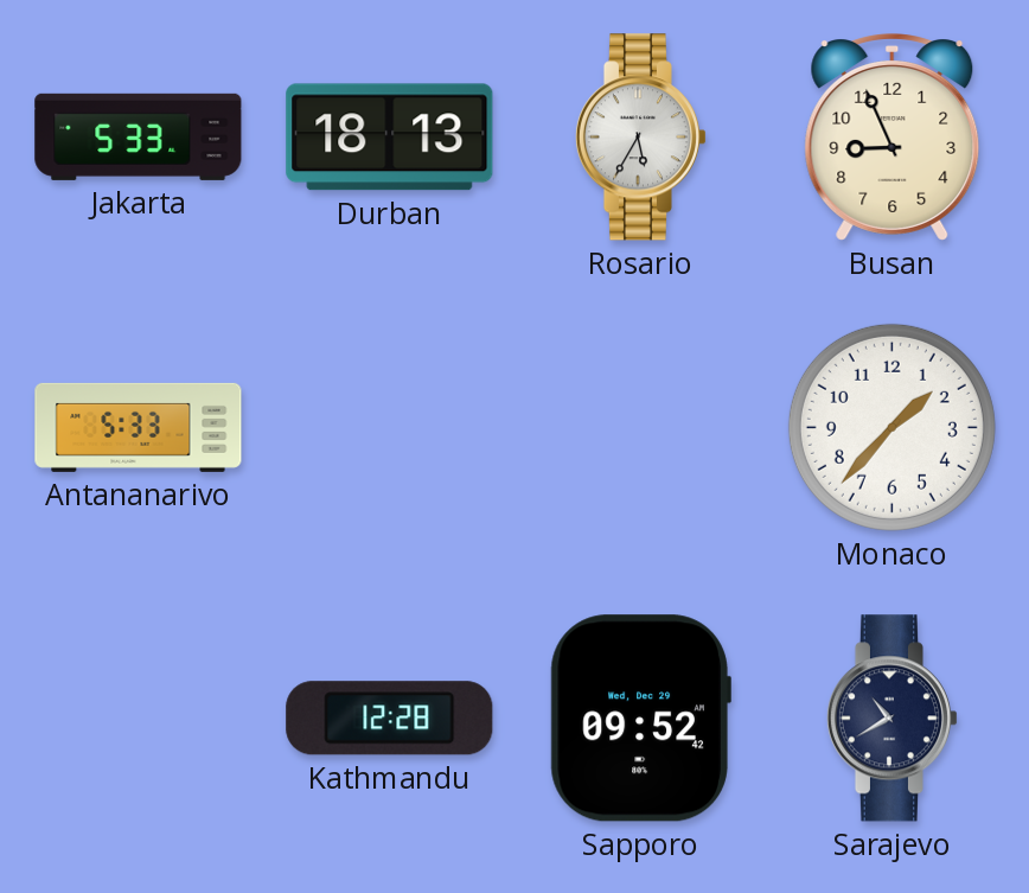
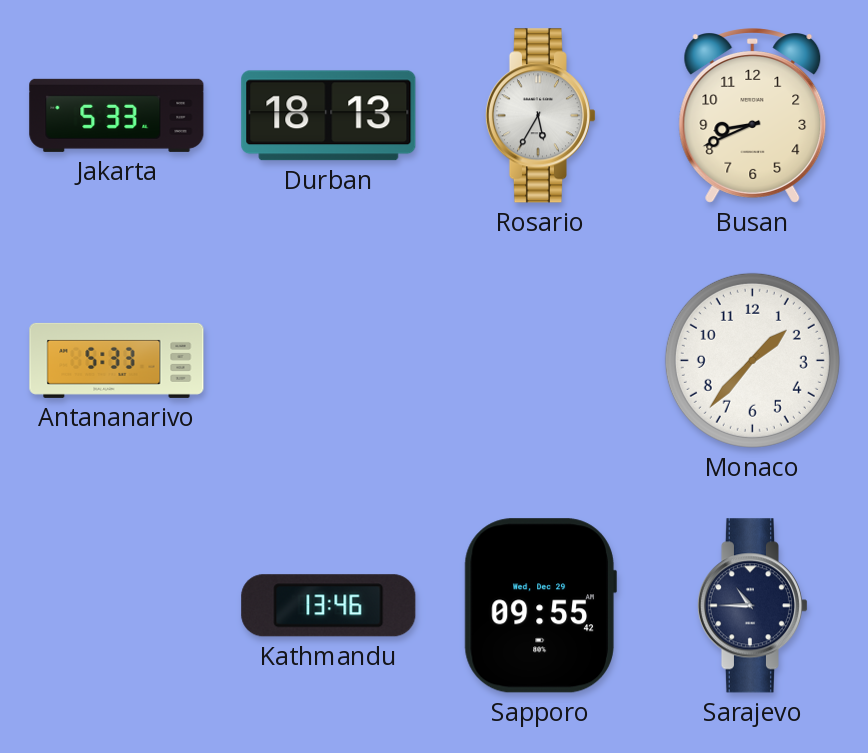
Busan: 8:56 -> 8:41 (753, 116)
Kathmandu: 12:28 -> 13:46 (329, 606)
Sapporo: 09:52 -> 09:55 (540, 606)
Sarajevo: 10:40 -> 10:45 (752, 606)
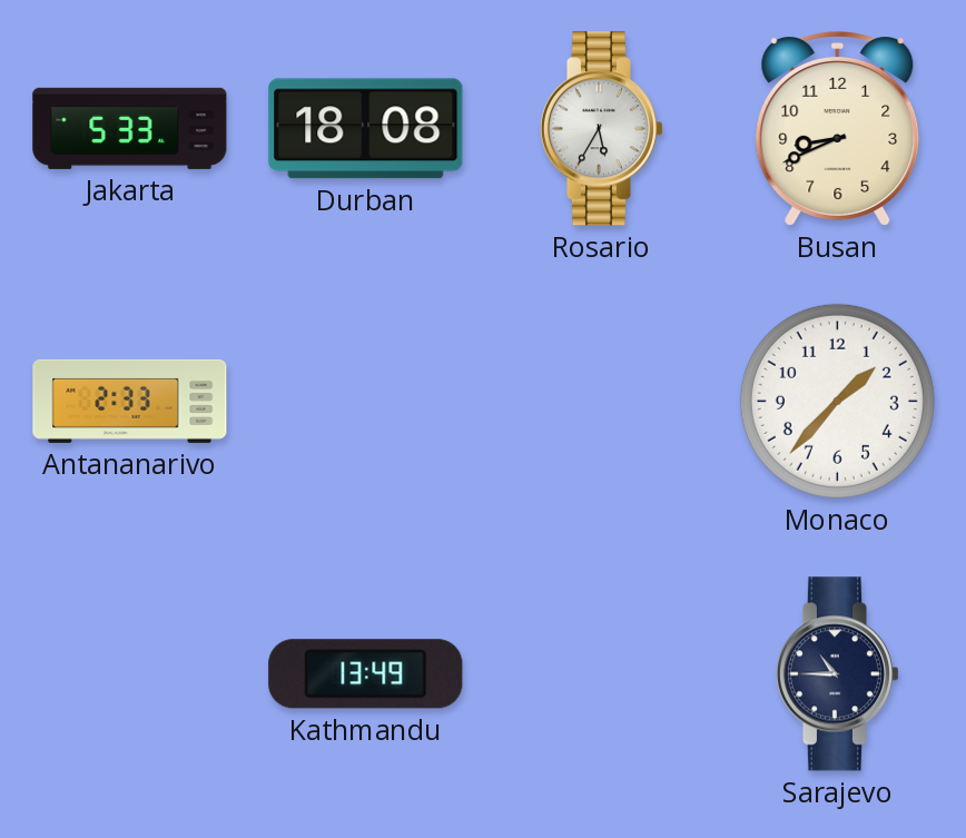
Durban: 18:13 -> 18:08 (366, 129)
Antananarivo: 5:33 -> 2:33 (130, 401)
Kathmandu: 13:46 -> 13:49 (366, 674)
Sapporo: 09:55 -> none (540, 606)
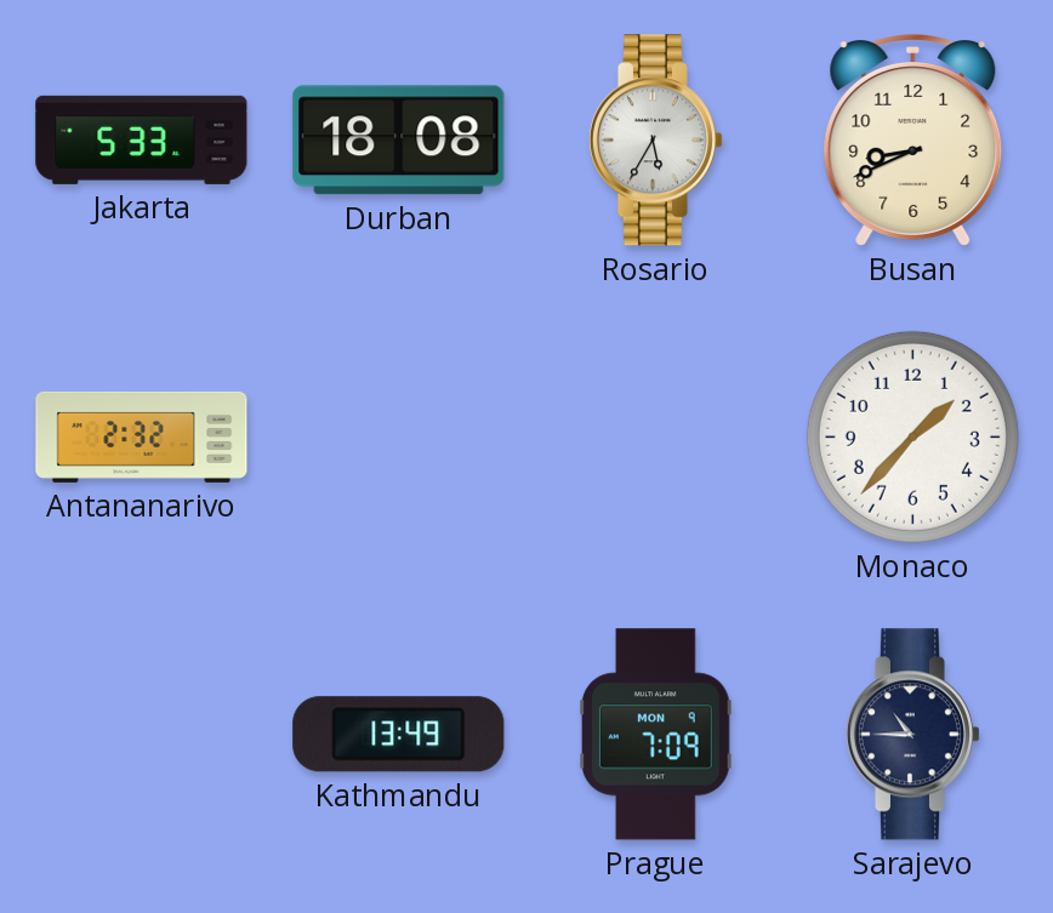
Antananarivo: 2:33 -> 2:32 (142, 436)
Prague: none -> 7:09 (656, 735)
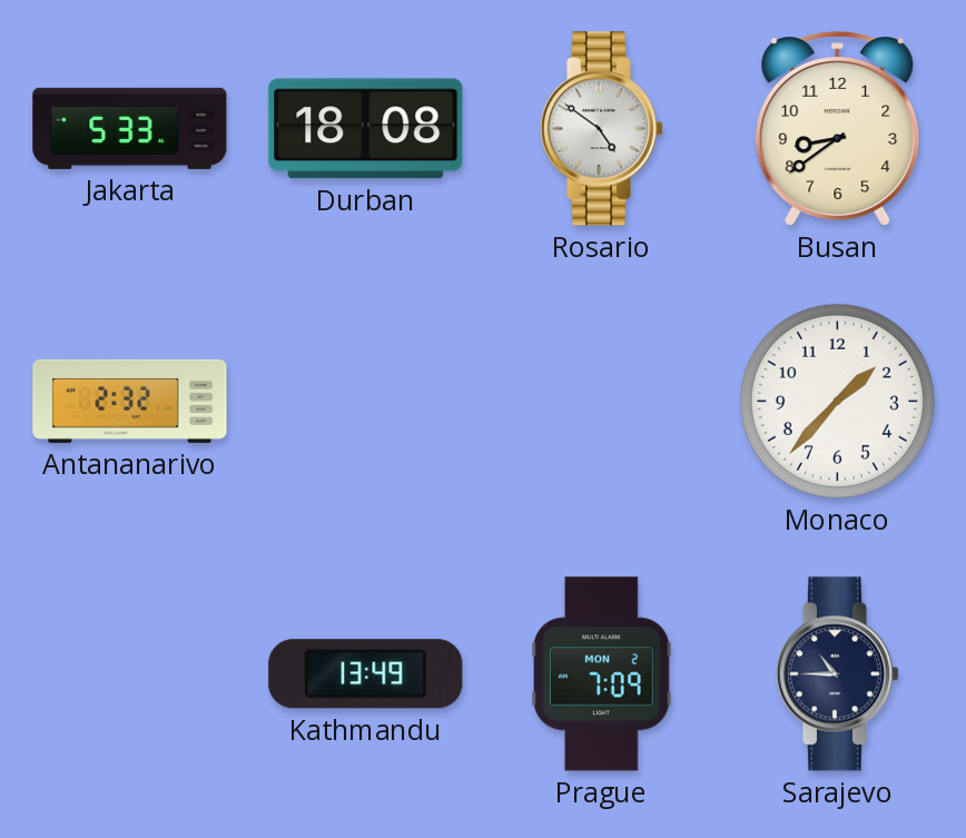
Rosario: 5:35 -> 4:51 (601, 129)
Busan: 8:41 -> 8:39 (838, 129)
Prague date: MON 9 -> MON 2 (602, 674)
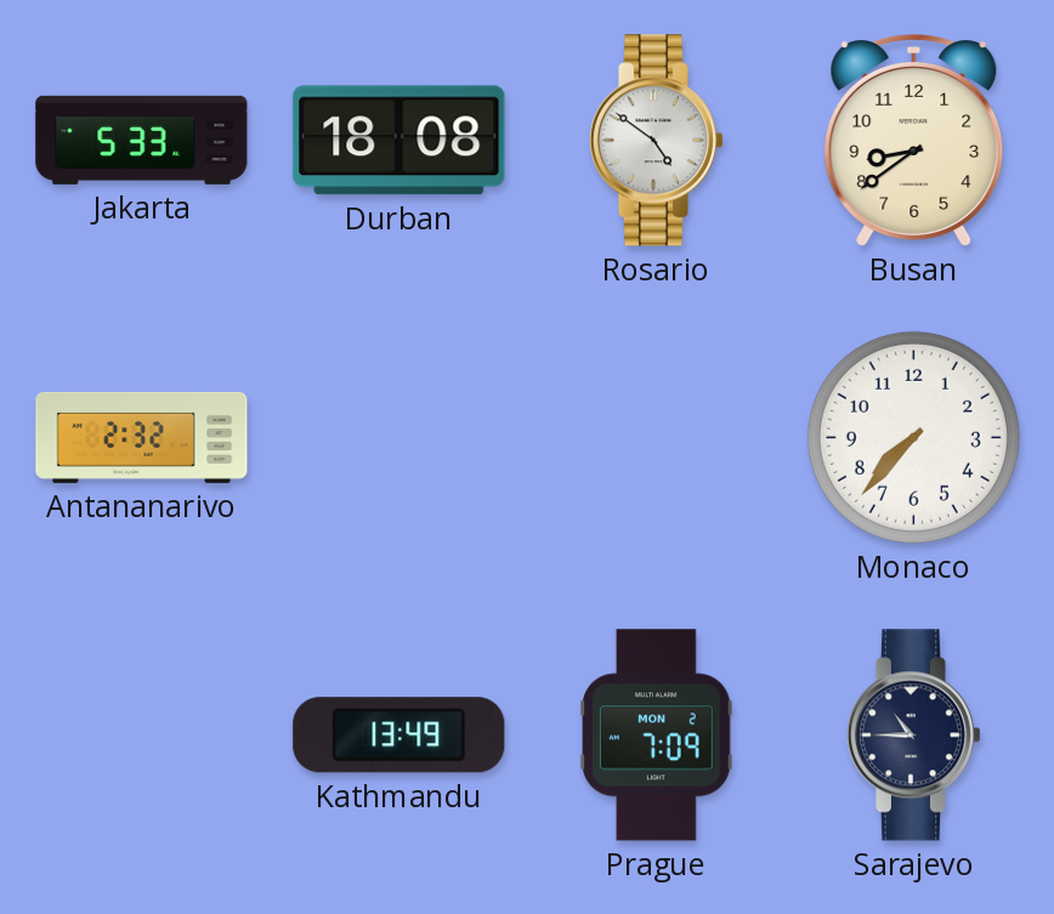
Monaco: 1:37 -> 7:37 (913, 437)
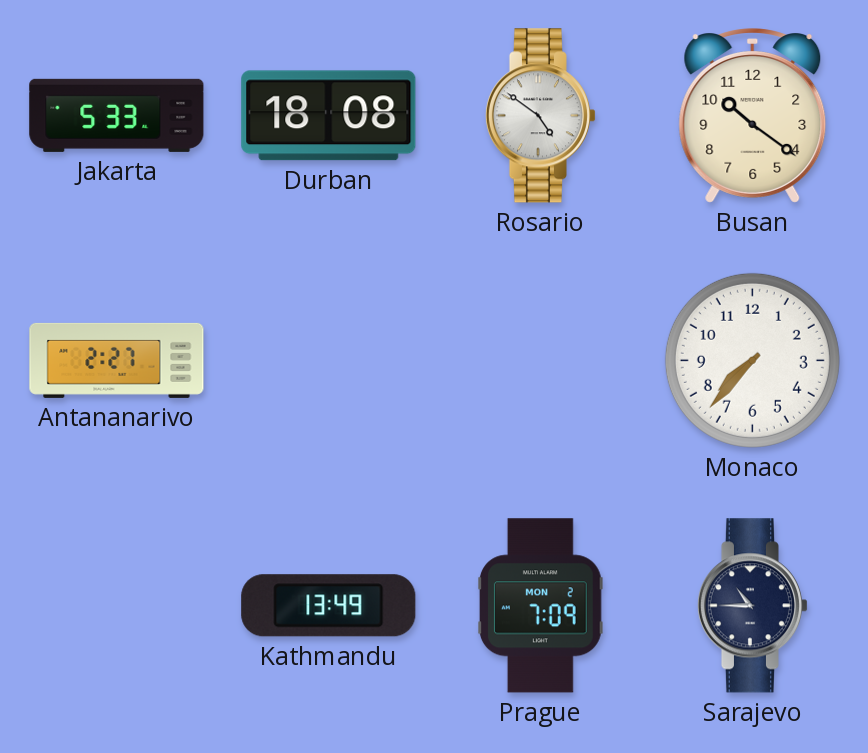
Busan: 8:39 -> 10:21 (753, 116)
Antananarivo: 2:32 -> 2:27 (117, 360)
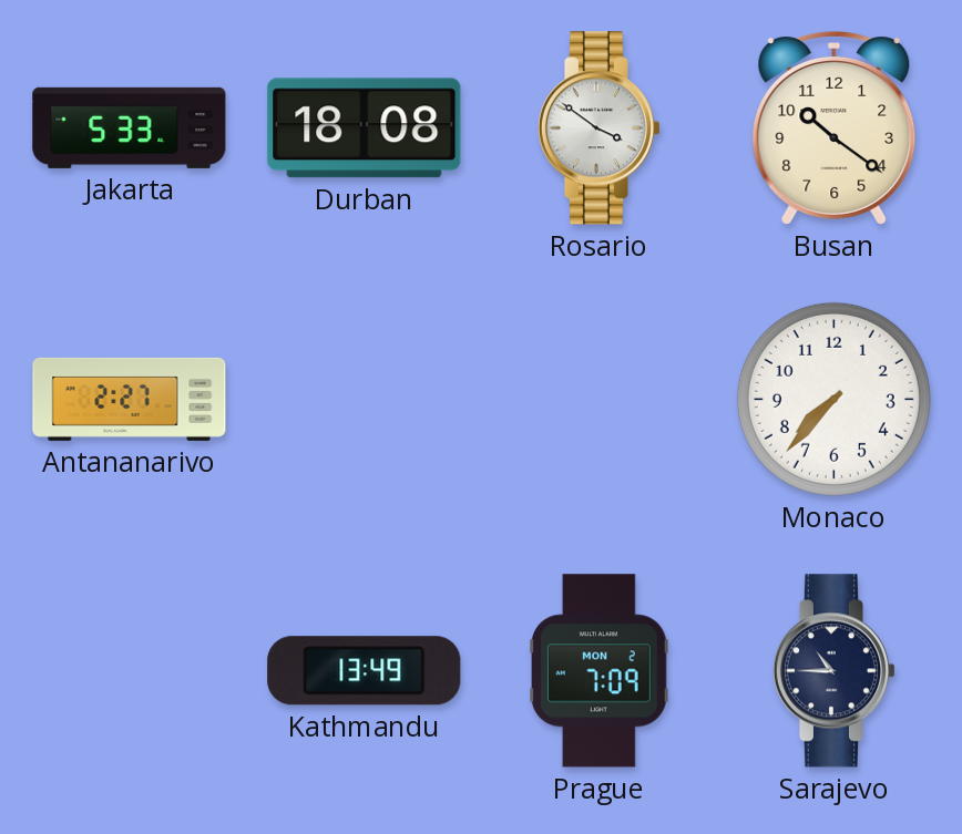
Rosario: 4:51 -> 3:51 (598, 128)
